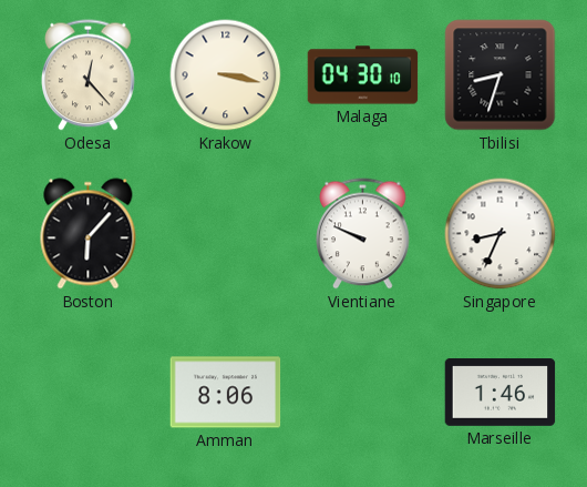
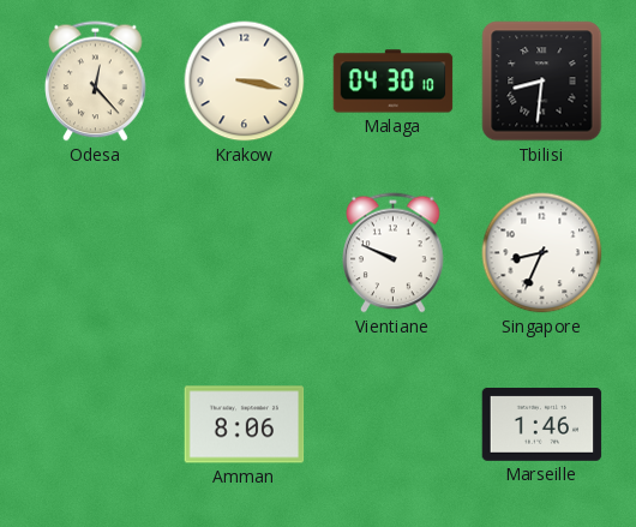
Tbilisi: 8:33 -> 8:31 (542, 82)
Boston: 6:07 -> none (89, 234)
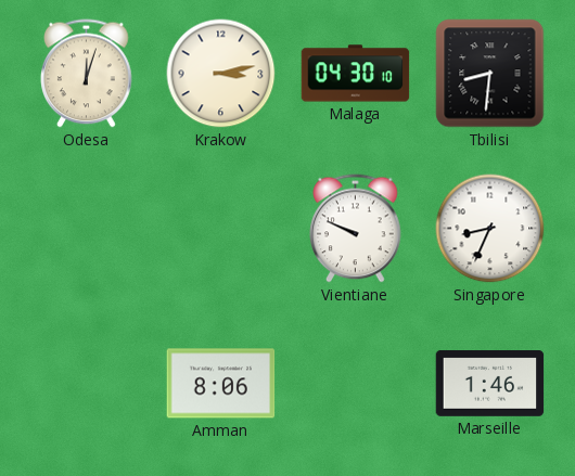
Odesa: 12:23 -> 12:03 (87, 74)
Krakow: 3:17 -> 3:13 (221, 74)
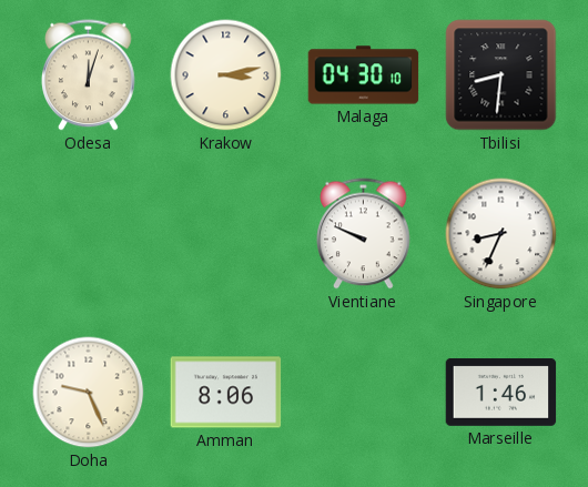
Doha: none -> 9:26 (89, 393)
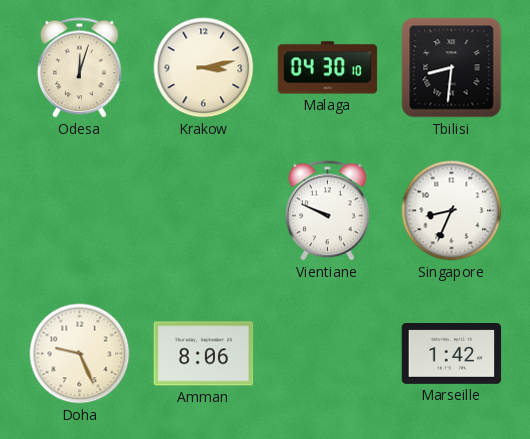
Marseille: 1:46 -> 1:42 (452, 354)
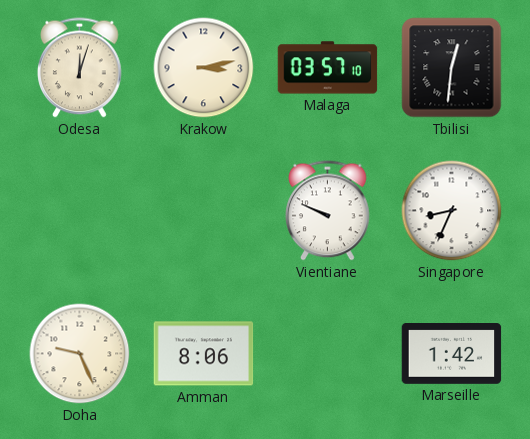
Malaga: 04:30 -> 03:57 (328, 68)
Tbilisi: 8:31 -> 12:31 (452, 68)
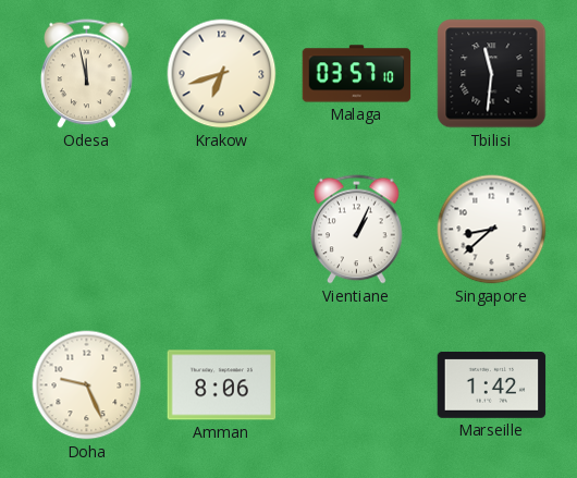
Odesa: 12:03 -> 11:58 (87, 74)
Krakow: 3:13 -> 6:42 (222, 74)
Tbilisi: 12:31 -> 11:31 (492, 74)
Vientiane: 9:49 -> 1:04 (357, 230)
Singapore: 8:34 -> 8:38 (492, 230)
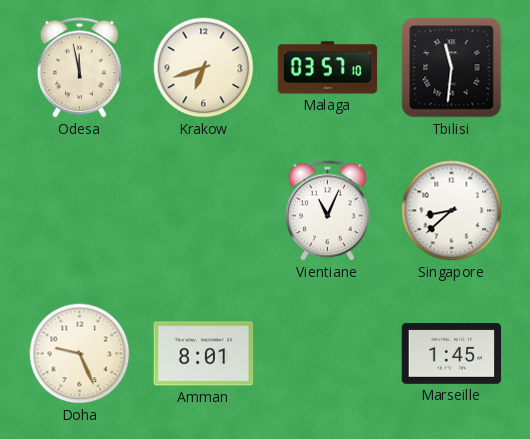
Vientiane: 1:04 -> 11:04 (328, 211)
Amman: 8:06 -> 8:01 (204, 354)
Marseille: 1:42 -> 1:45 (452, 354)
